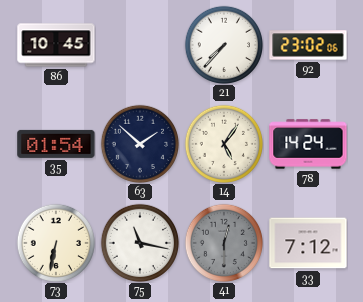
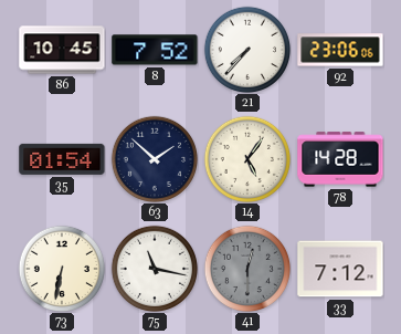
8: none -> 7:52 (155, 50)
92: 23:02 -> 23:06 (340, 50)
78: 14:24 -> 14:28 (340, 159)
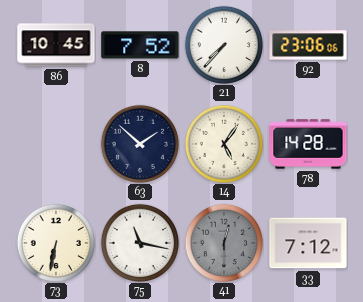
35: 01:54 -> none (62, 159)
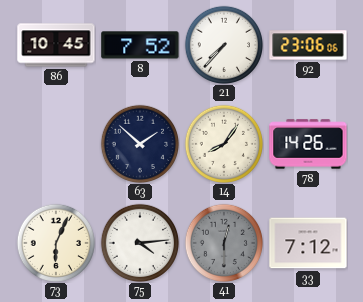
14: 5:06 -> 8:06 (223, 143)
78: 14:28 -> 14:26 (308, 144)
73: 6:32 -> 6:04 (55, 242)
75: 11:17 -> 4:14 (139, 242)
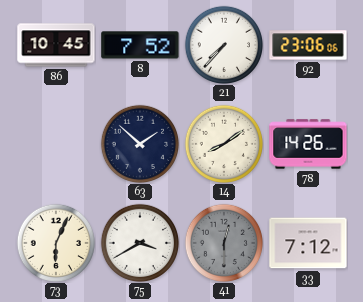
14: 8:06 -> 8:09 (223, 143)
75: 4:14 -> 3:40 (139, 242)
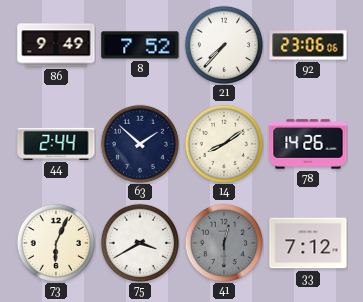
86: 10:45 -> 9:49 (56, 45)
44: none -> 2:44 (56, 144)
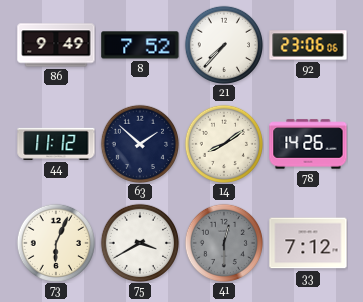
44: 2:44 -> 11:12 (56, 144)
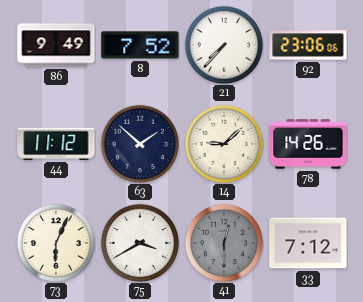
14: 8:09 -> 9:08 (223, 143)
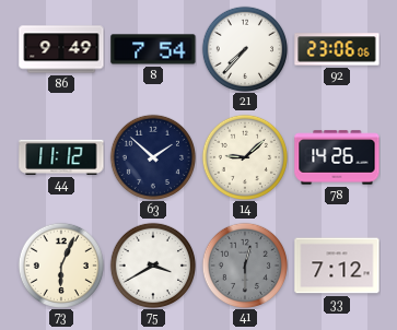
8: 7:52 -> 7:54 (153, 49)
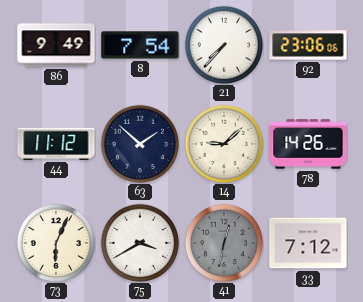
41: 12:30 -> 12:32 (223, 242)
